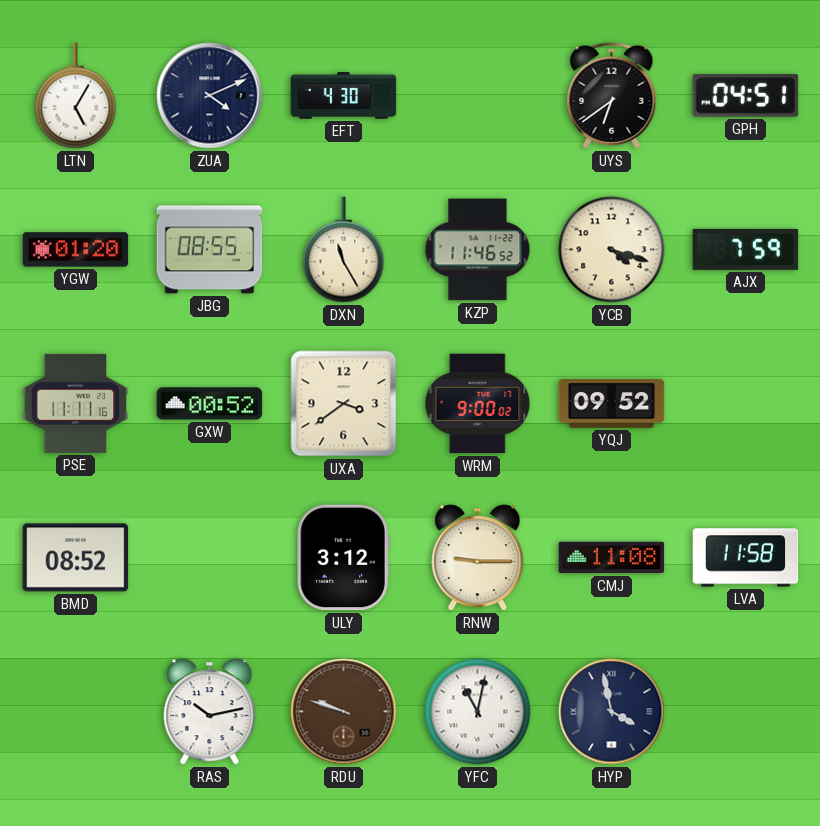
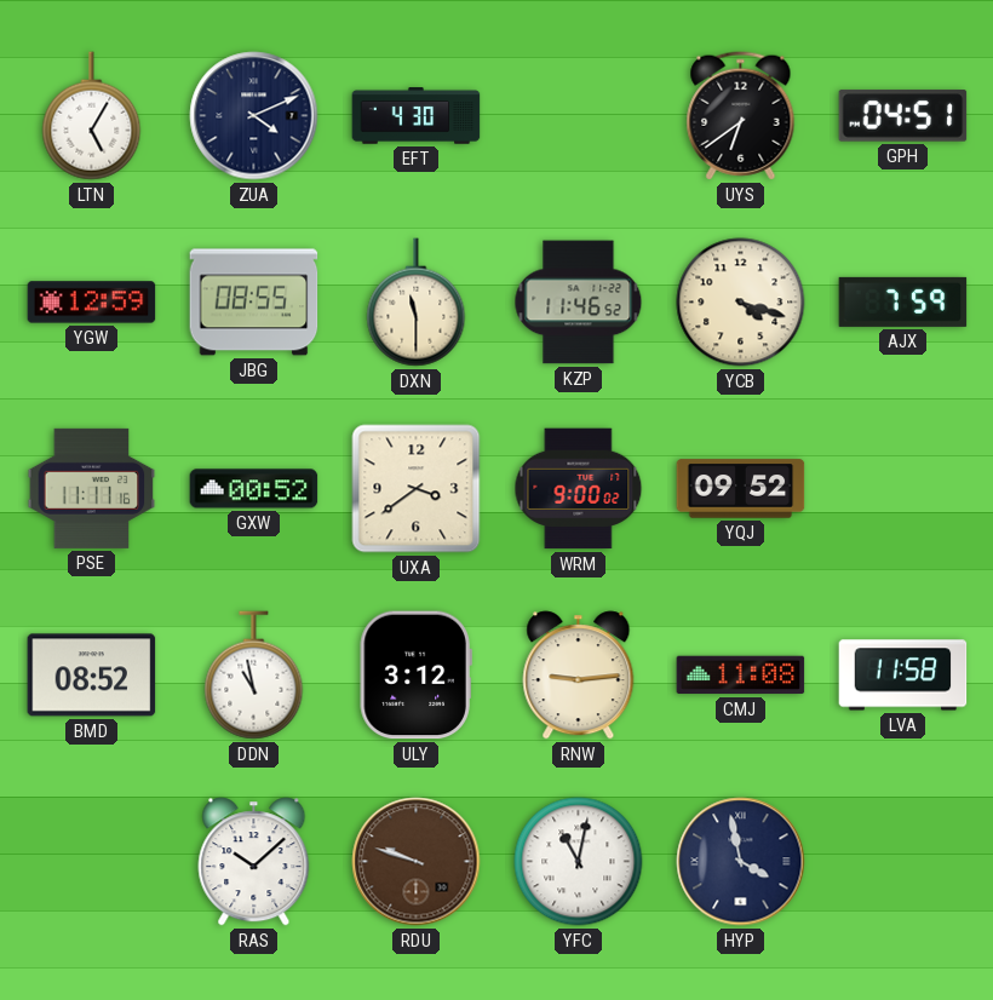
YGW: 01:20 -> 12:59 (92, 303)
DXN: 11:25 -> 11:30 (417, 303)
DDN: none -> 10:58 (254, 676)
RNW: 9:15 -> 9:14 (579, 676)
RAS: 10:13 -> 10:08 (254, 862)
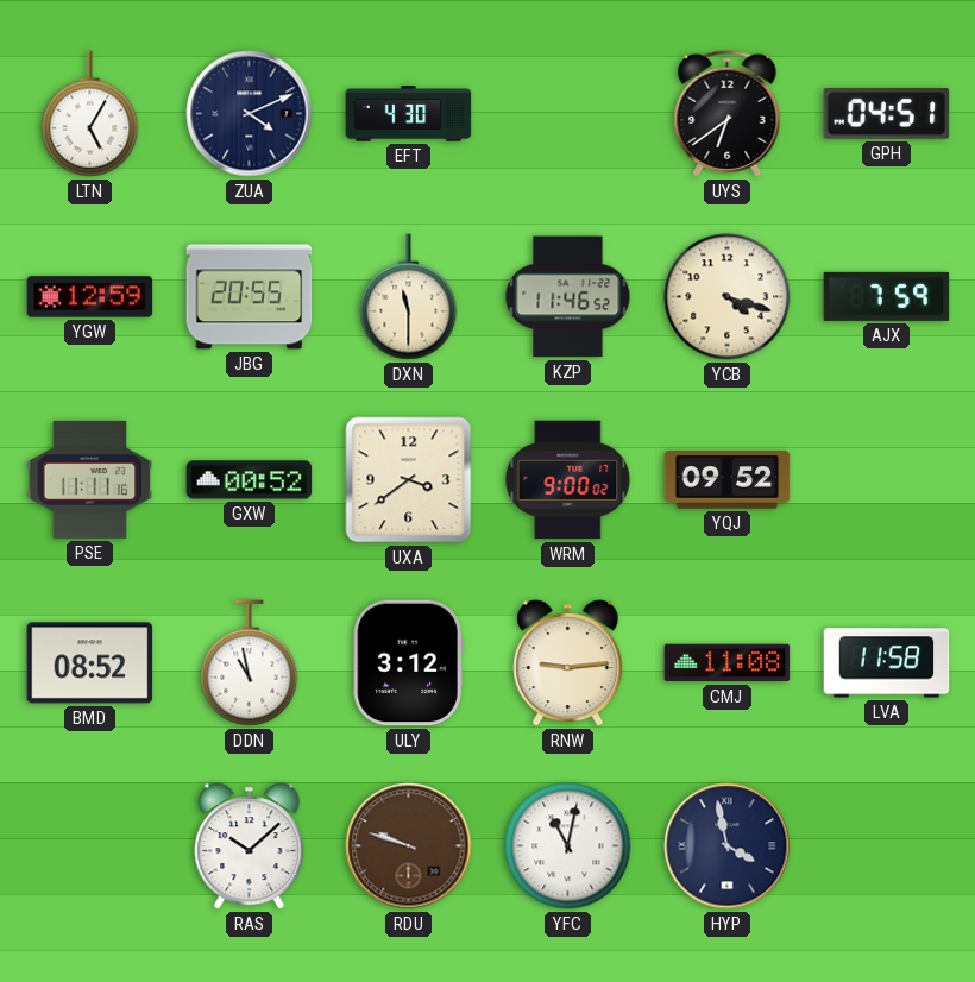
JBG: 08:55 -> 20:55 (250, 297)
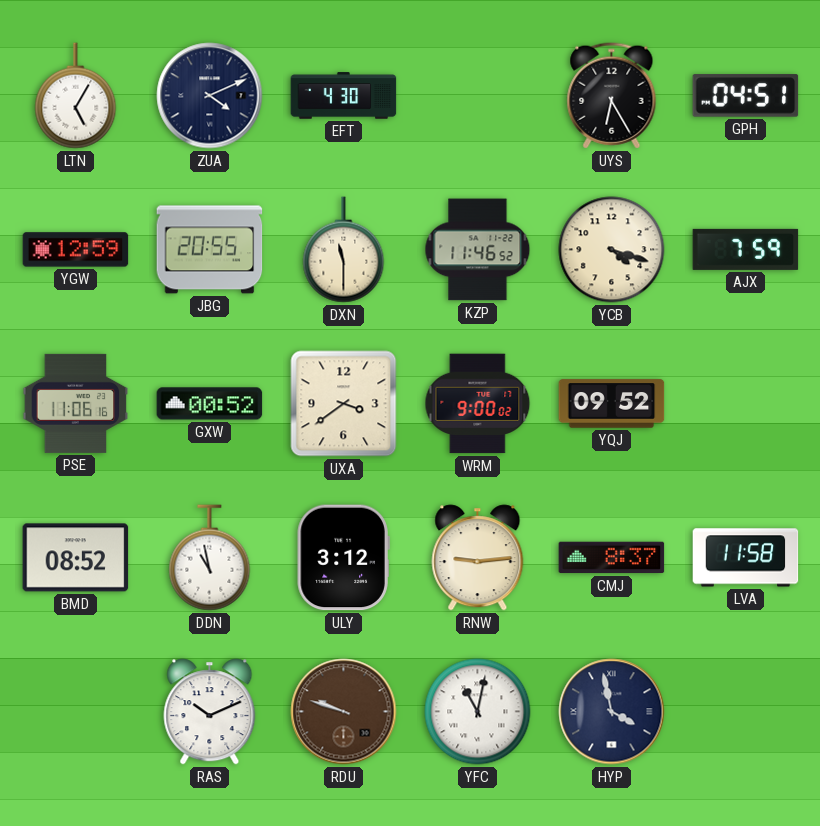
UYS: 6:39 -> 6:25 (612, 96)
PSE: 11:11 -> 11:06 (76, 403)
CMJ: 11:08 -> 8:37 (612, 558)
RAS: 10:08 -> 10:11 (210, 712)
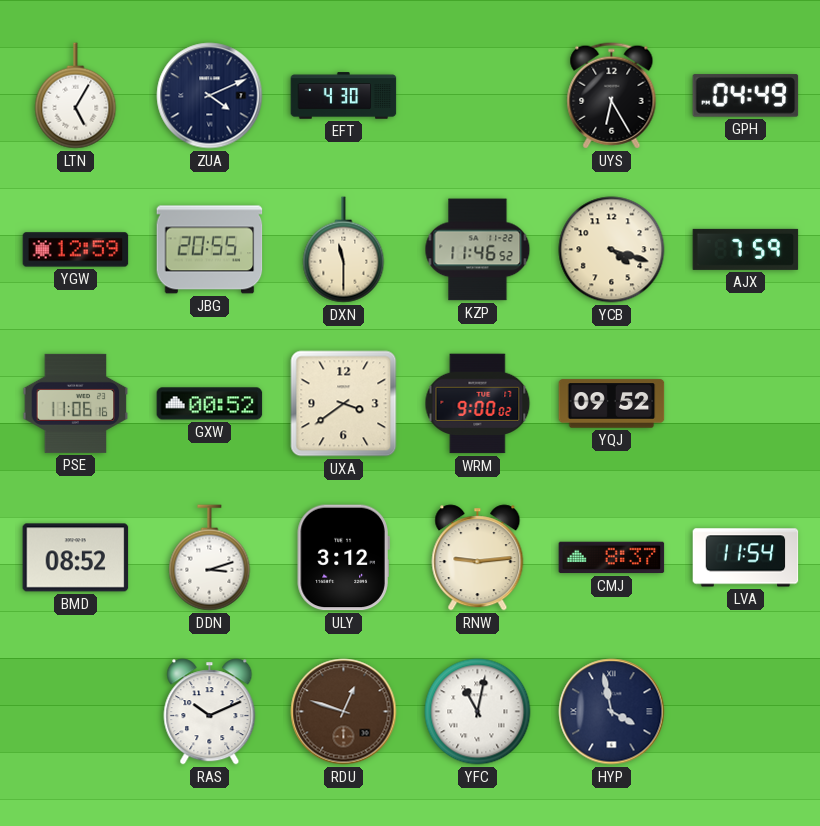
GPH: 04:51 -> 04:49 (746, 96)
DDN: 10:58 -> 3:12 (210, 558)
LVA: 11:58 -> 11:54 (746, 558)
RDU: 9:48 -> 12:48 (344, 712)
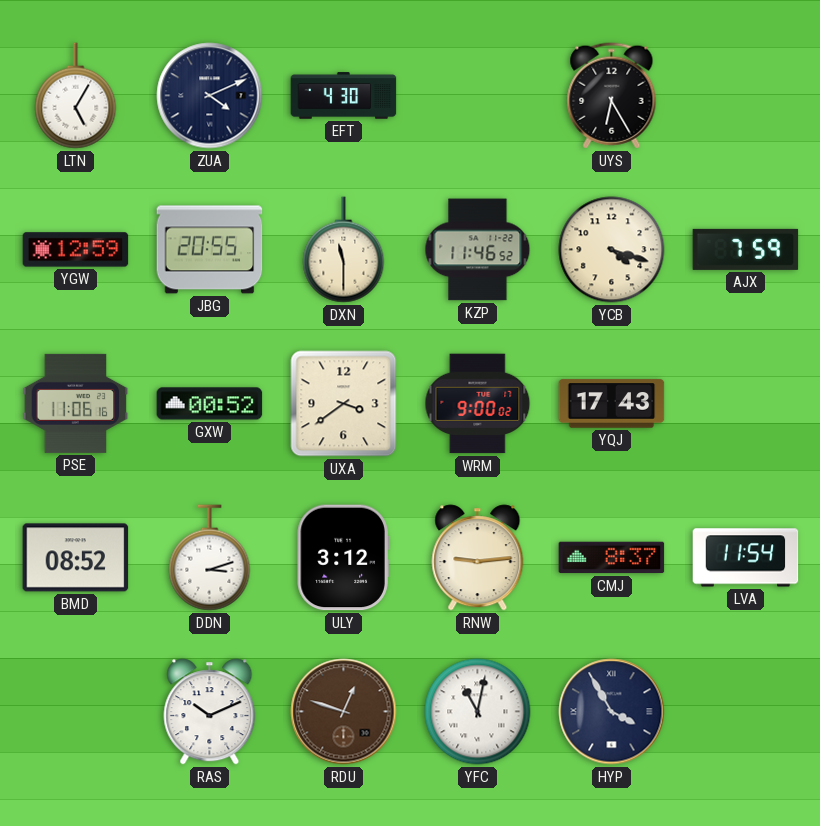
GPH: 04:49 -> none (746, 96)
YQJ: 09:52 -> 17:43 (612, 404)
HYP: 3:58 -> 3:55 (612, 712)
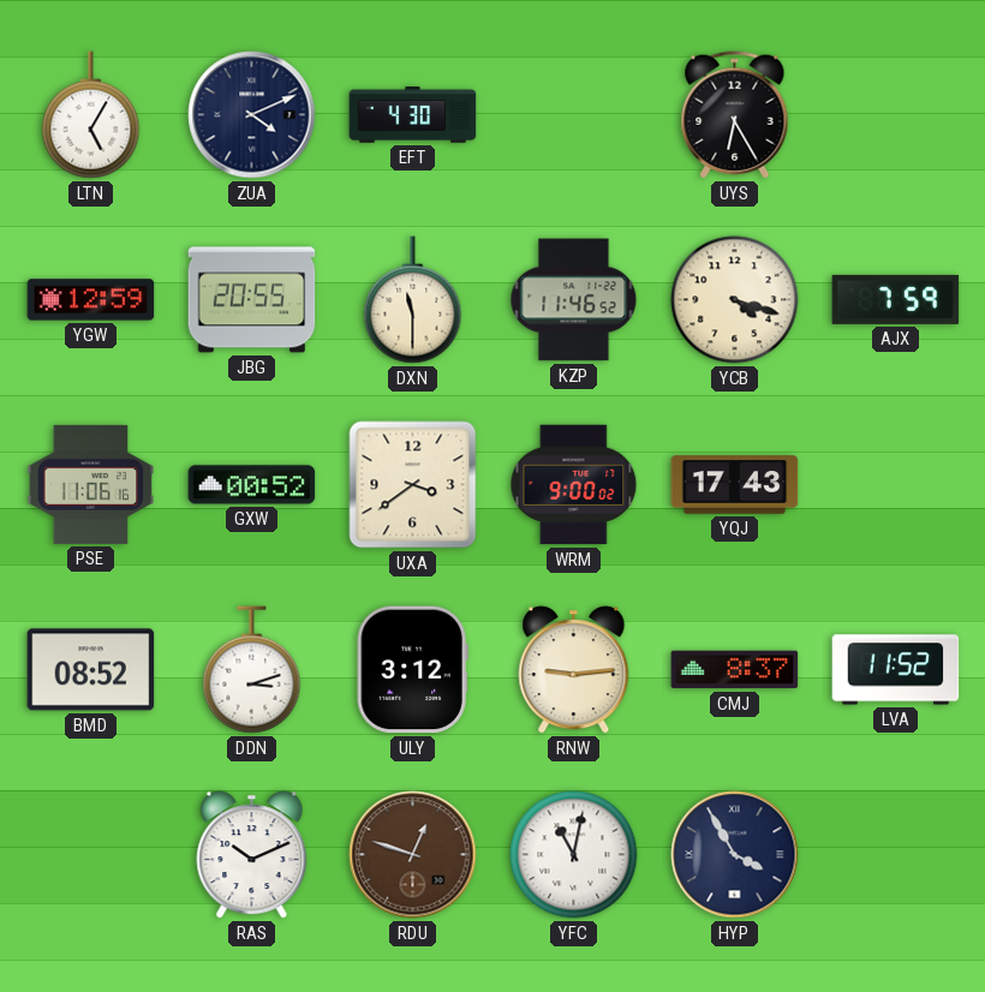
LVA: 11:54 -> 11:52 (896, 670)
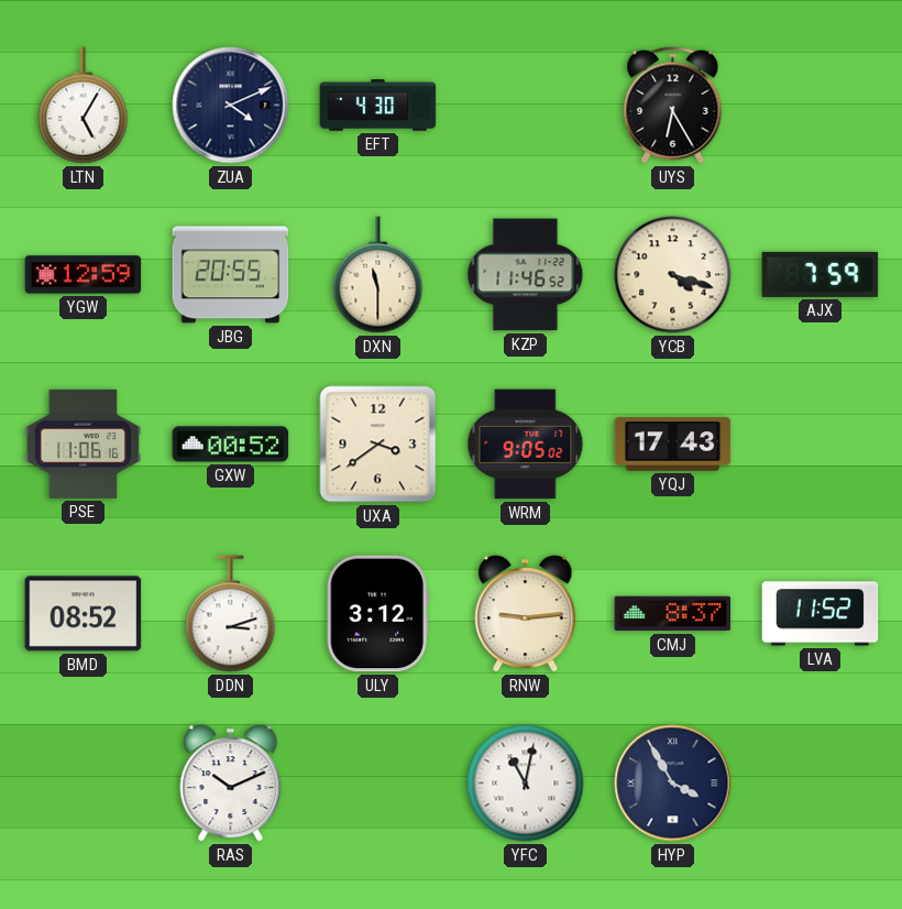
WRM: 9:00 -> 9:05 (526, 445)
RDU: 12:48 -> none (413, 855)
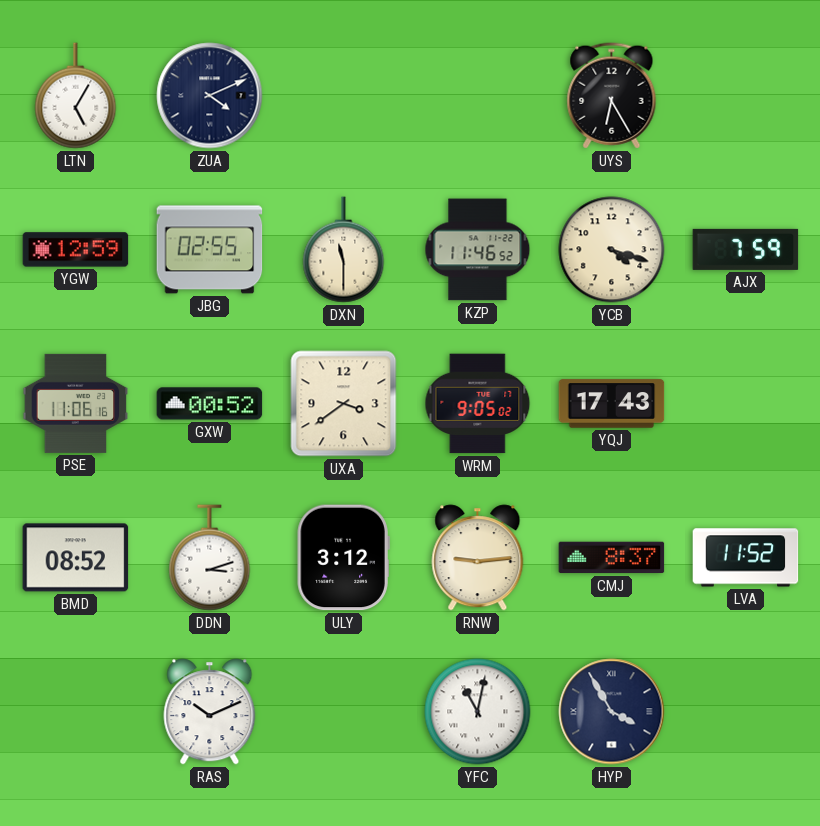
EFT: 4:30 -> none (378, 106)
JBG: 20:55 -> 02:55 (210, 250)
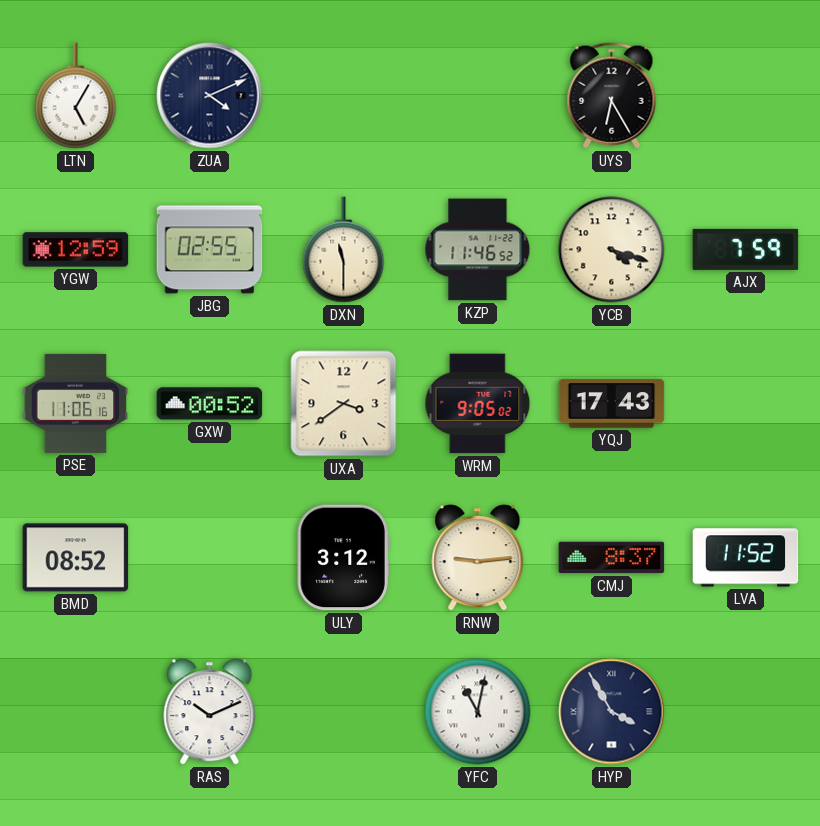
DDN: 3:12 -> none (210, 558)
